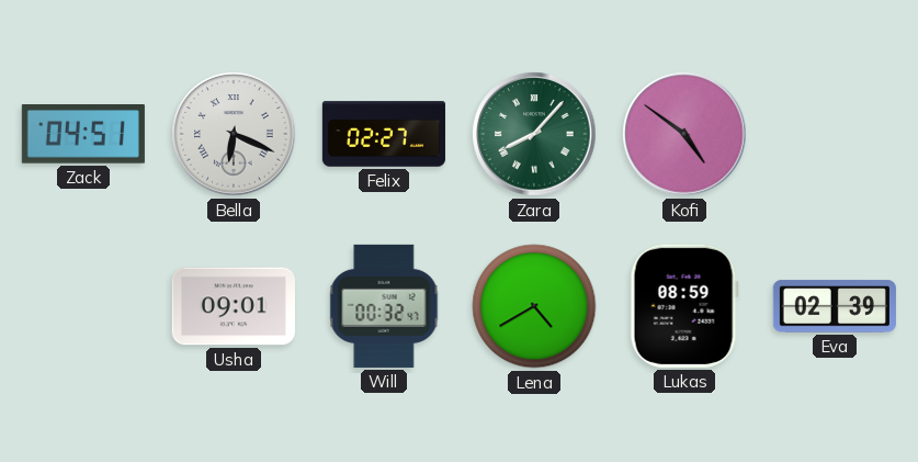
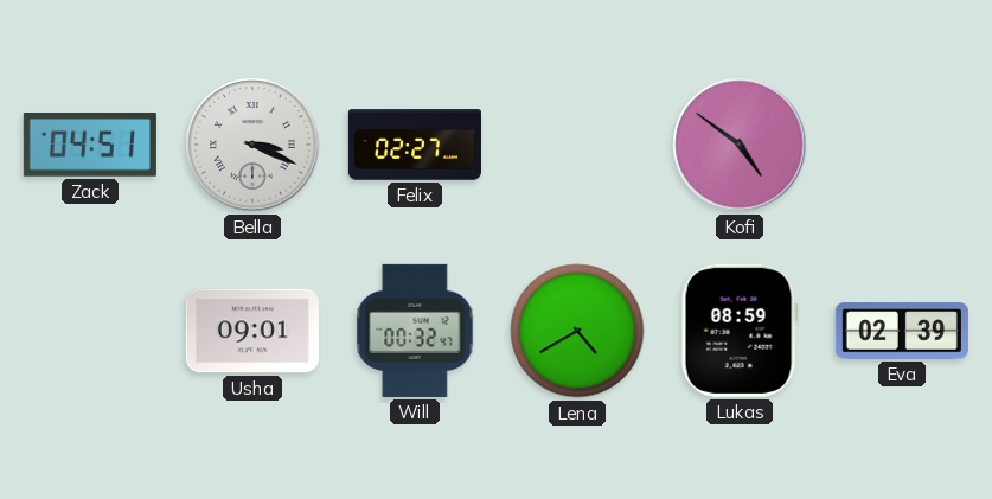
Bella: 6:19 -> 3:19 (252, 145)
Zara: 8:07 -> none (534, 134)
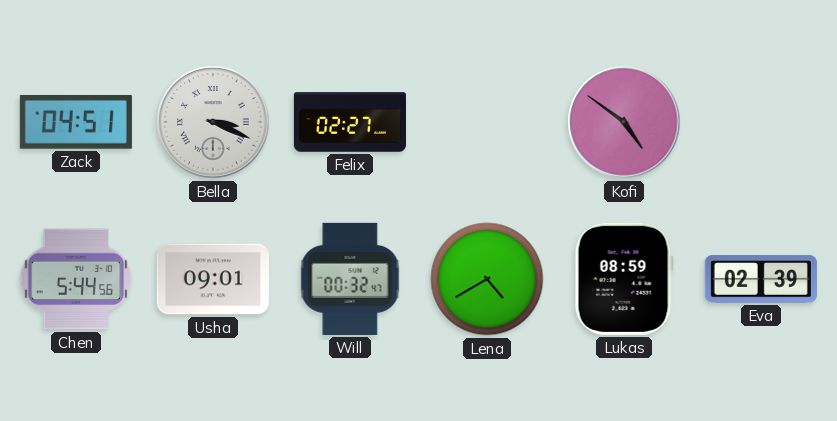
Chen: none -> 5:44 (76, 279)
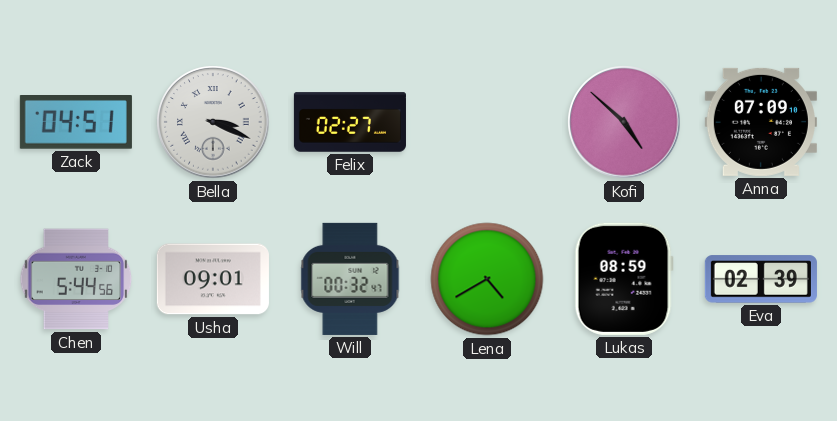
Kofi: 4:51 -> 4:52 (624, 122)
Anna: none -> 07:09 (761, 122)
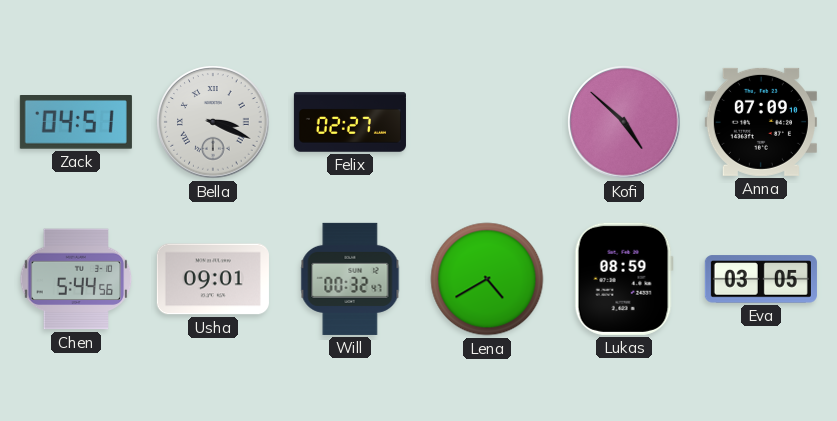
Eva: 02:39 -> 03:05 (761, 279)
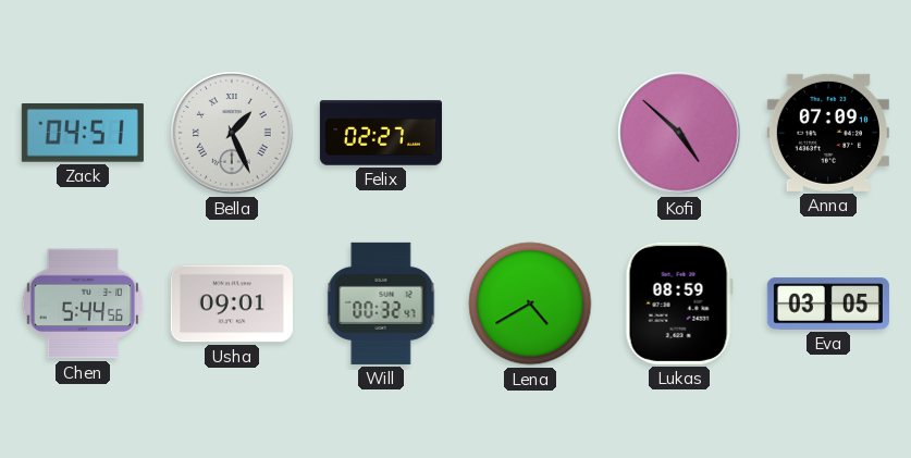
Bella: 3:19 -> 1:26 (232, 133)
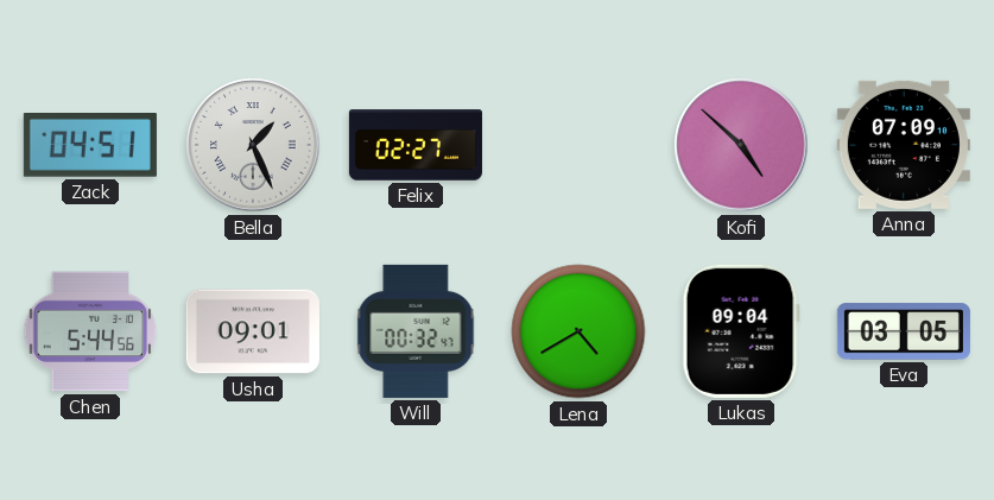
Lukas: 08:59 -> 09:04 (741, 331)
